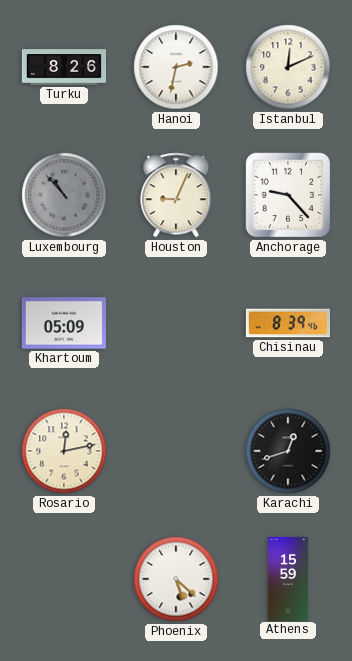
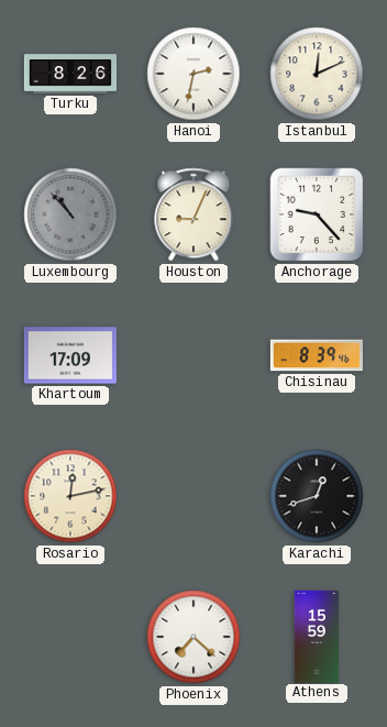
Khartoum: 05:09 -> 17:09 (70, 355)
Phoenix: 5:22 -> 7:22 (193, 637)
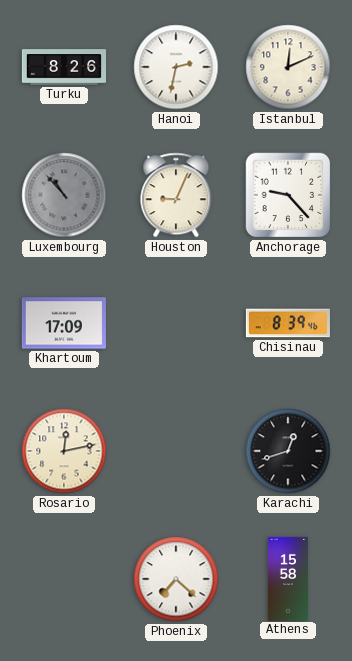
Athens: 15:59 -> 15:58 (287, 578)
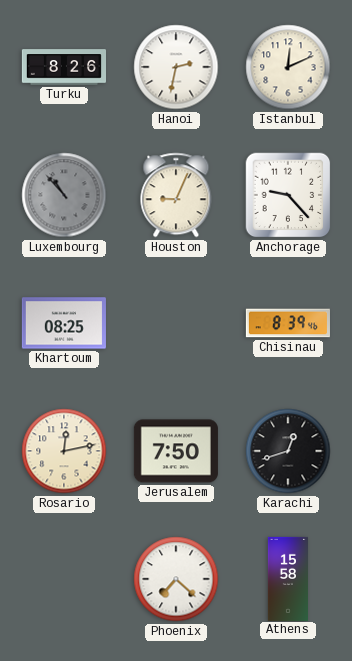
Khartoum: 17:09 -> 08:25 (64, 323)
Jerusalem: none -> 7:50 (176, 451)
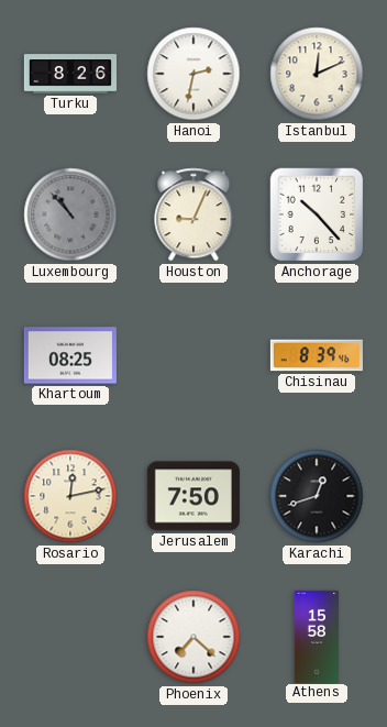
Anchorage: 9:23 -> 10:23 (317, 214)
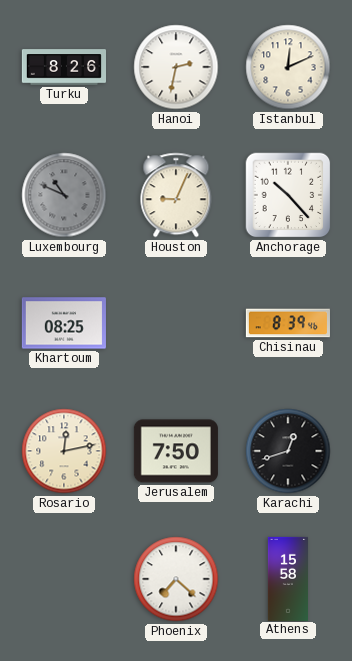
Luxembourg: 10:53 -> 10:49 (64, 195)
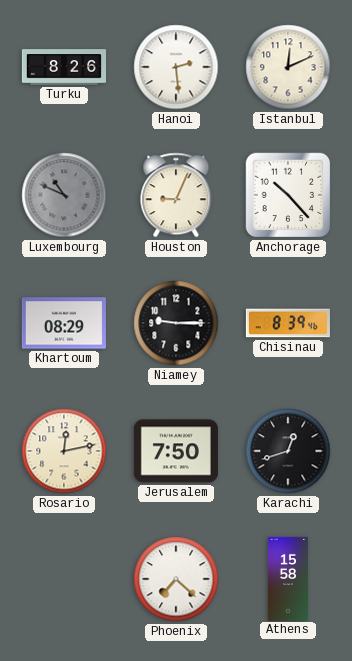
Hanoi: 2:32 -> 2:29 (176, 67)
Khartoum: 08:25 -> 08:29 (64, 323)
Niamey: none -> 9:15 (176, 323)
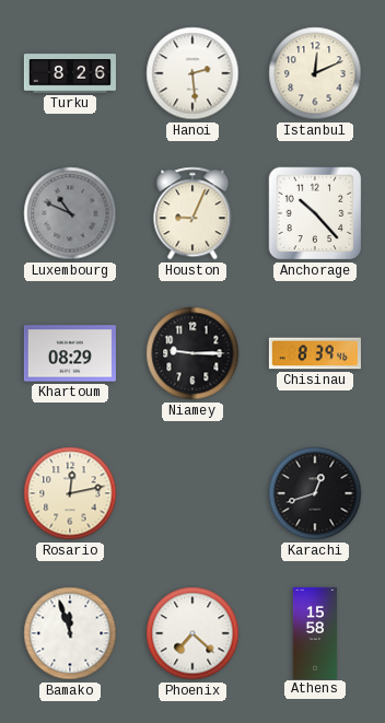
Jerusalem: 7:50 -> none (176, 451)
Bamako: none -> 11:57 (70, 633)
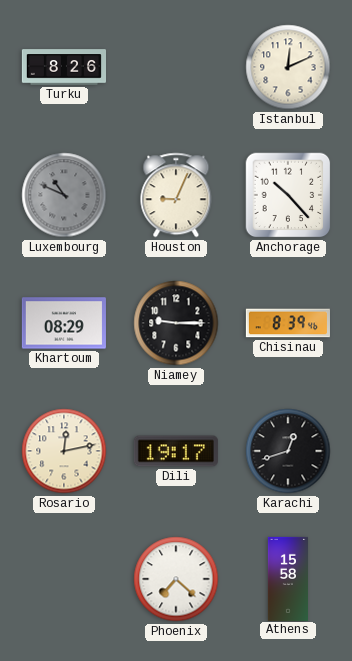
Hanoi: 2:29 -> none (192, 73)
Dili: none -> 19:17 (176, 451)
Bamako: 11:57 -> none (70, 633)
